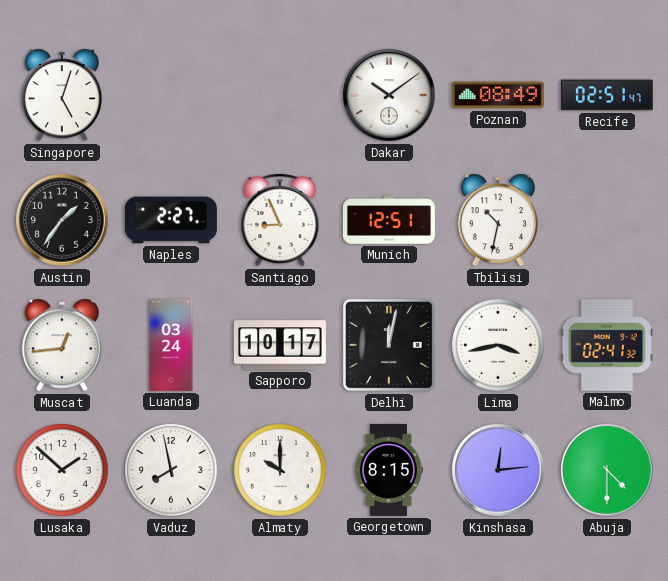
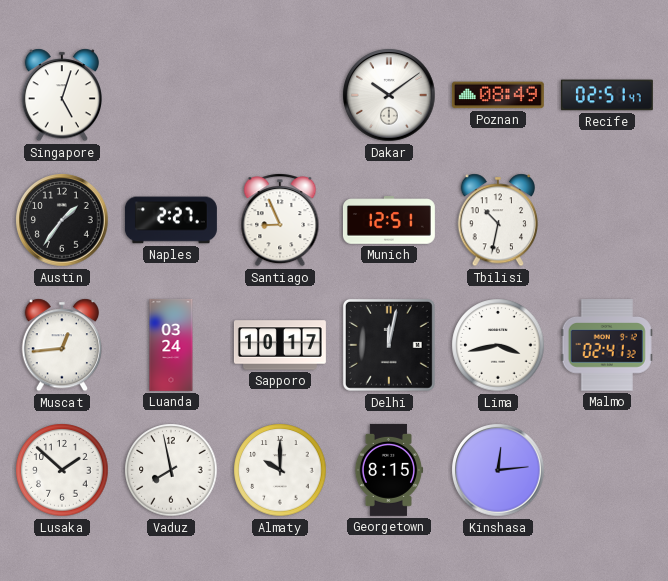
Abuja: 4:30 -> none (607, 470)
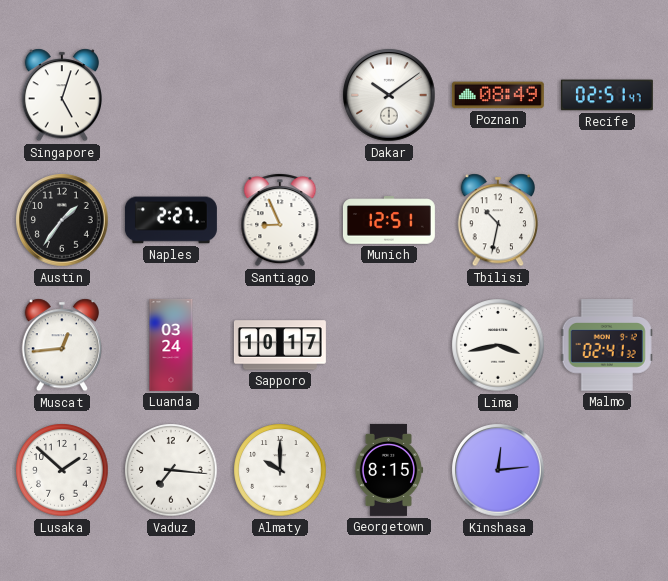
Delhi: 12:02 -> none (389, 345)
Vaduz: 7:58 -> 7:16 (171, 470)
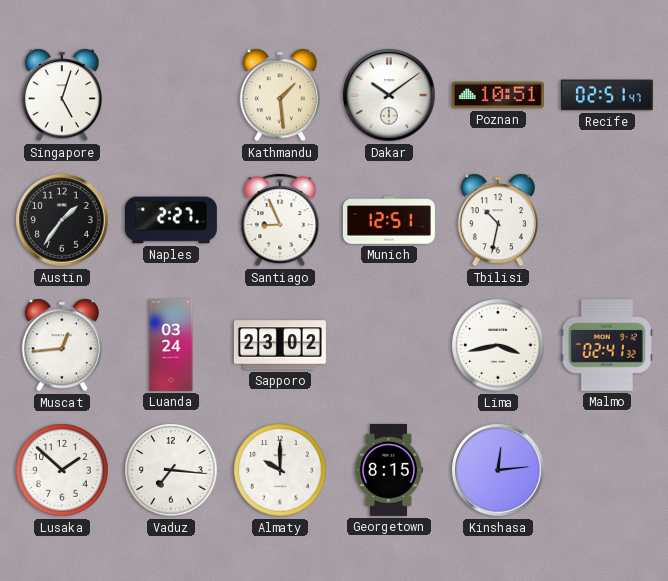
Kathmandu: none -> 1:29 (279, 95)
Poznan: 08:49 -> 10:51 (498, 95)
Sapporo: 10:17 -> 23:02 (280, 345)
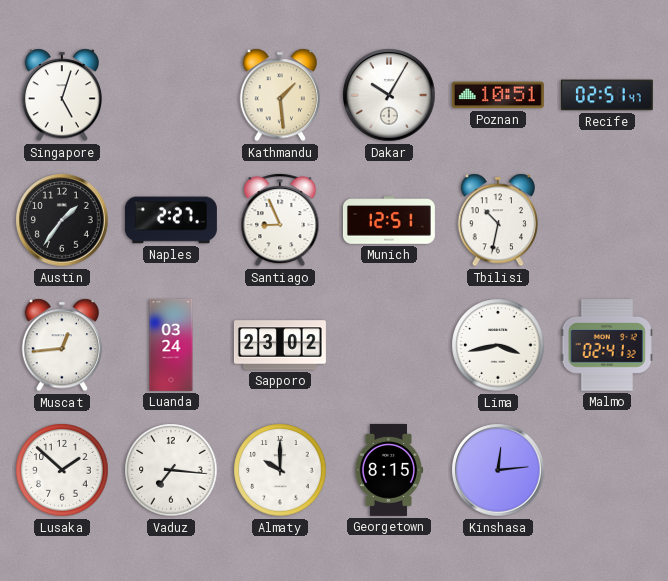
Dakar: 10:09 -> 10:05 (389, 95)
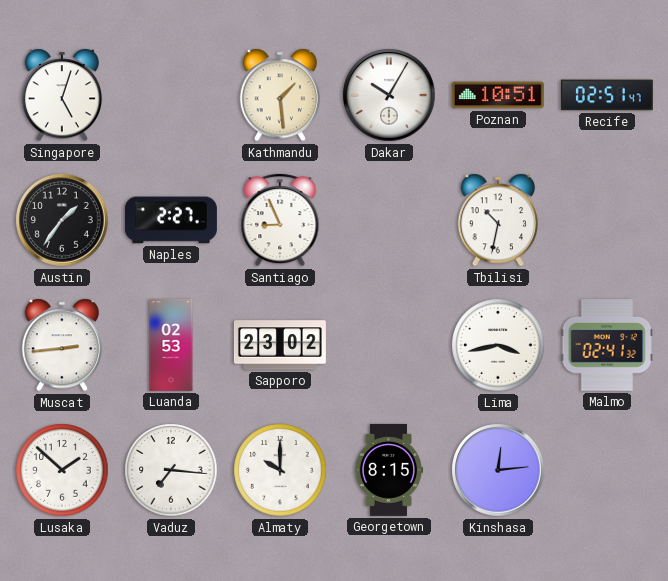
Munich: 12:51 -> none (389, 220)
Muscat: 12:44 -> 2:44 (61, 345)
Luanda: 03:24 -> 02:53 (171, 345)
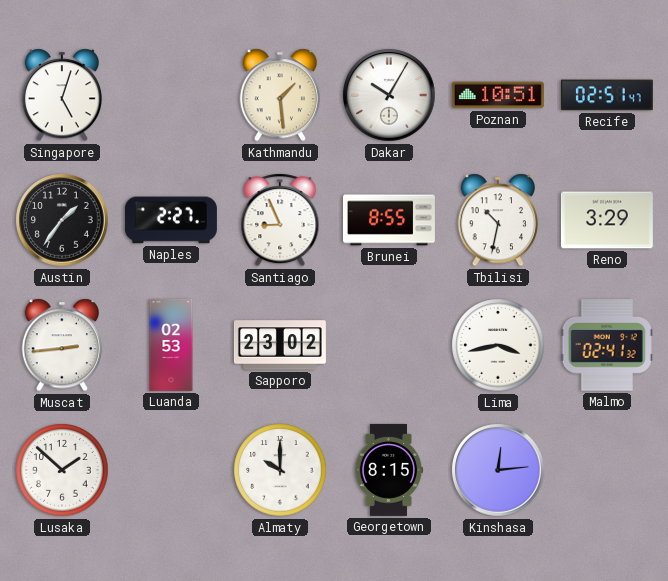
Brunei: none -> 8:55 (389, 220)
Reno: none -> 3:29 (607, 220)
Vaduz: 7:16 -> none (171, 470)
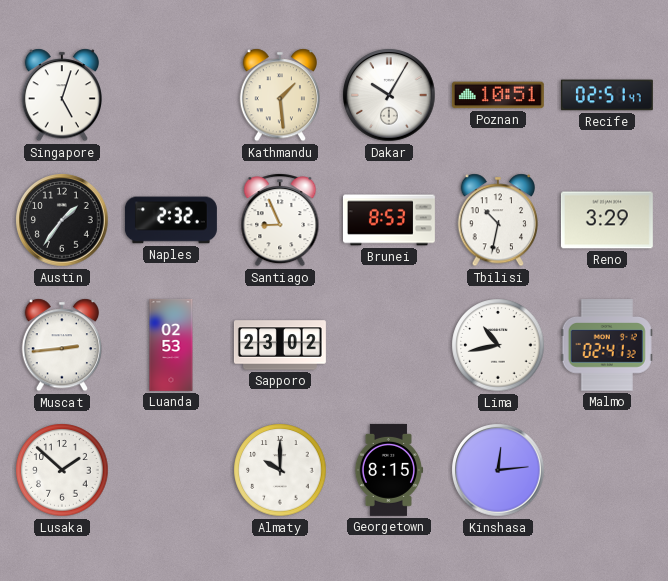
Naples: 2:27 -> 2:32 (171, 220)
Brunei: 8:55 -> 8:53 (389, 220)
Lima: 3:43 -> 10:43 (498, 345)
